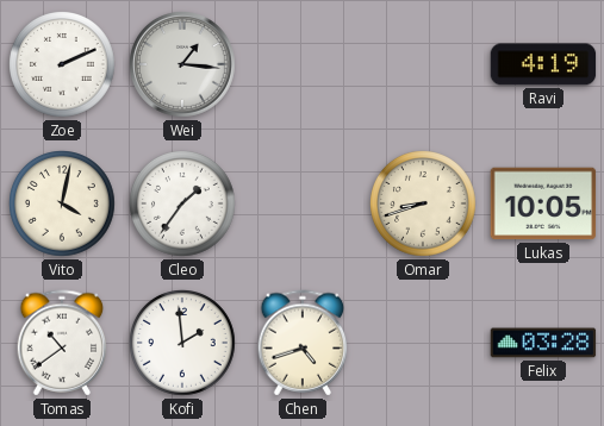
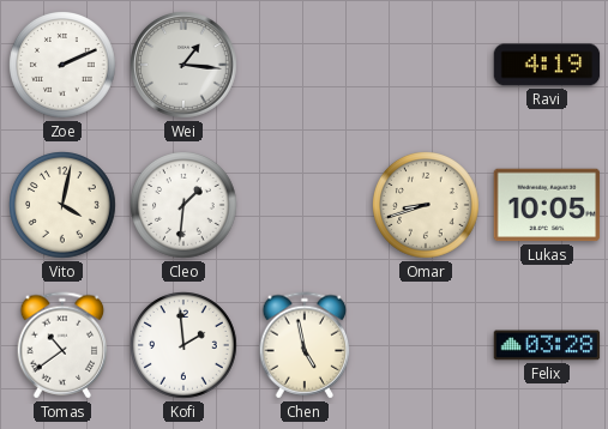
Cleo: 1:36 -> 1:31 (185, 206)
Chen: 4:42 -> 4:58 (305, 345)
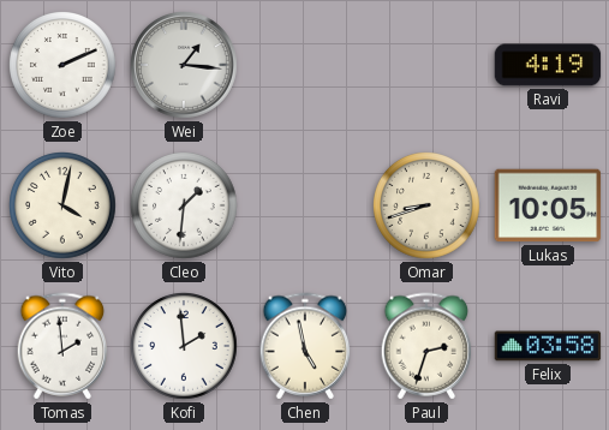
Tomas: 10:39 -> 1:59 (62, 346)
Paul: none -> 2:33 (426, 346)
Felix: 03:28 -> 03:58 (548, 346)
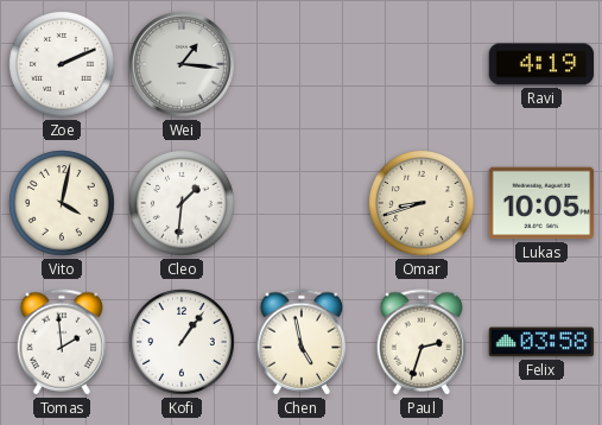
Kofi: 1:59 -> 1:06 (183, 343)
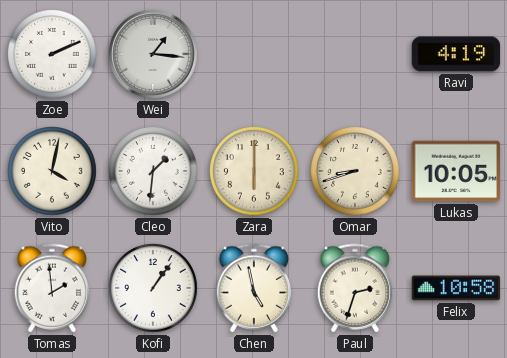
Zara: none -> 6:00 (255, 172)
Felix: 03:58 -> 10:58 (456, 288)
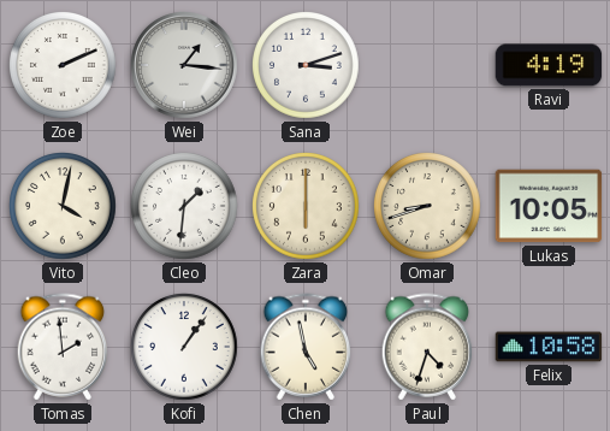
Sana: none -> 3:12 (307, 66)
Paul: 2:33 -> 4:33 (427, 347)
